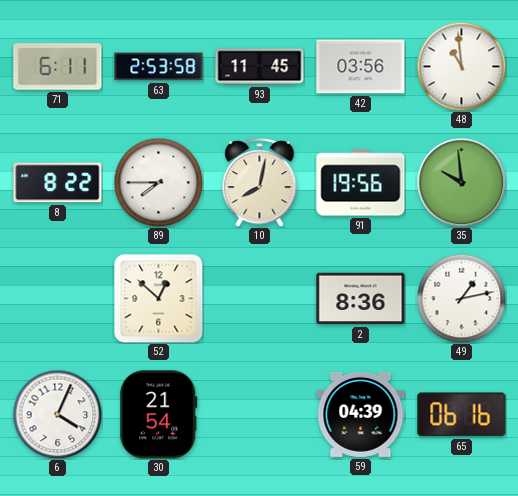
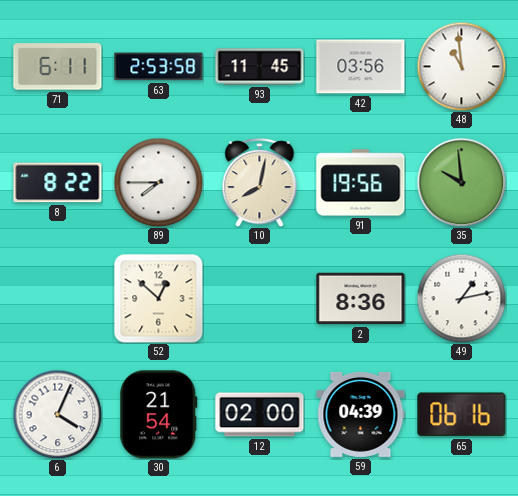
12: none -> 02:00 (260, 415)
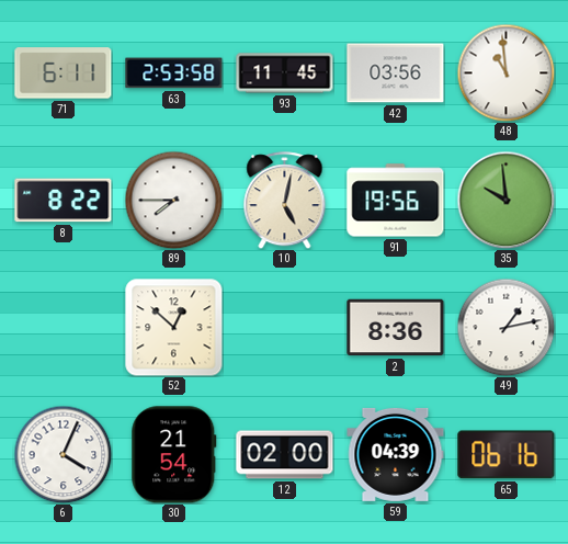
10: 8:02 -> 5:02 (285, 201)
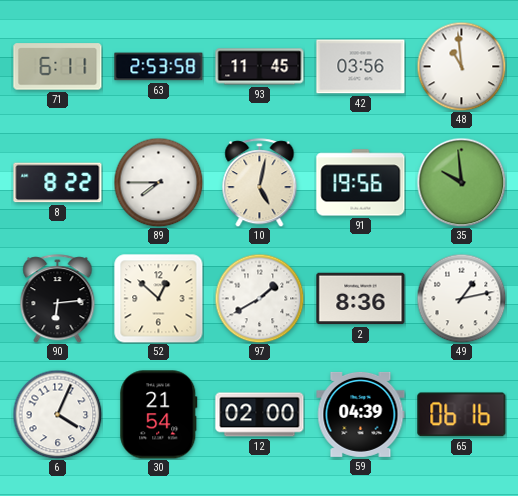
90: none -> 6:14 (58, 299)
97: none -> 1:40 (259, 298)
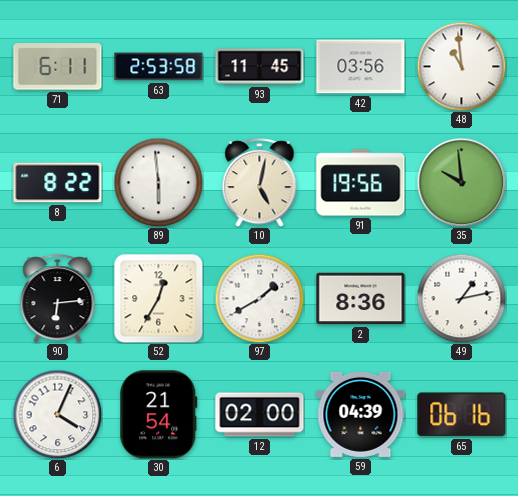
89: 7:45 -> 5:59 (158, 182)
52: 12:52 -> 12:35 (159, 299)
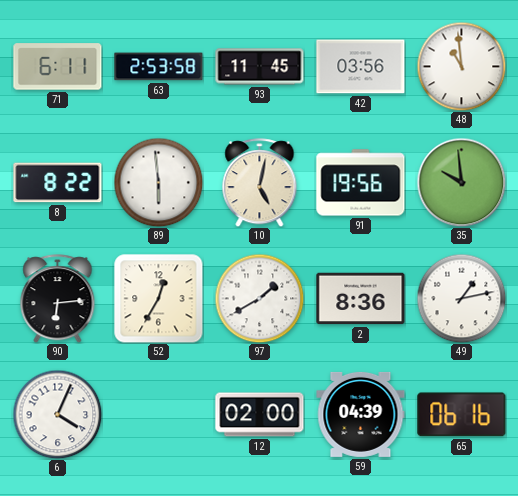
30: 21:54 -> none (159, 415)
